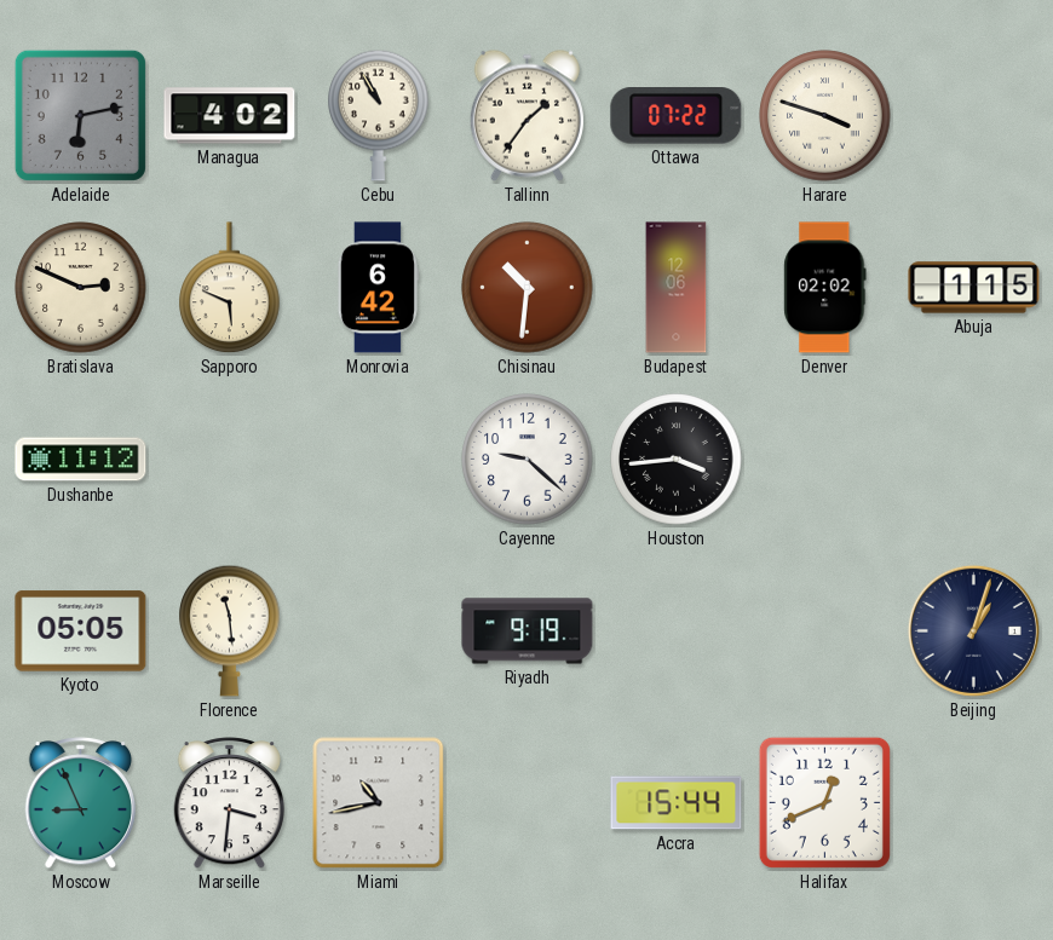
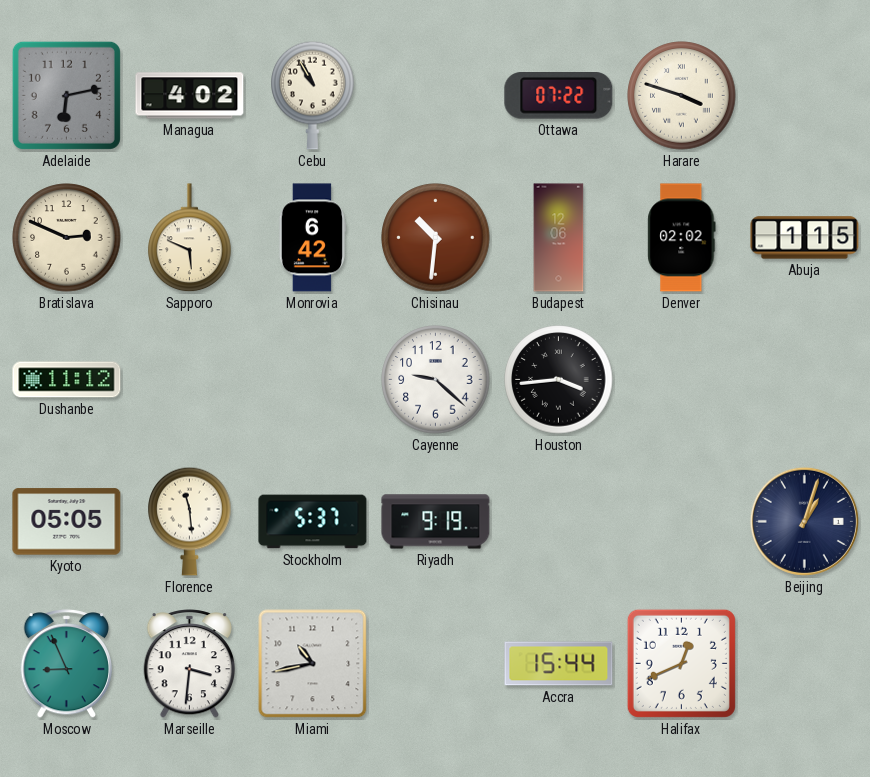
Tallinn: 1:36 -> none (526, 115)
Stockholm: none -> 5:37 (313, 522)
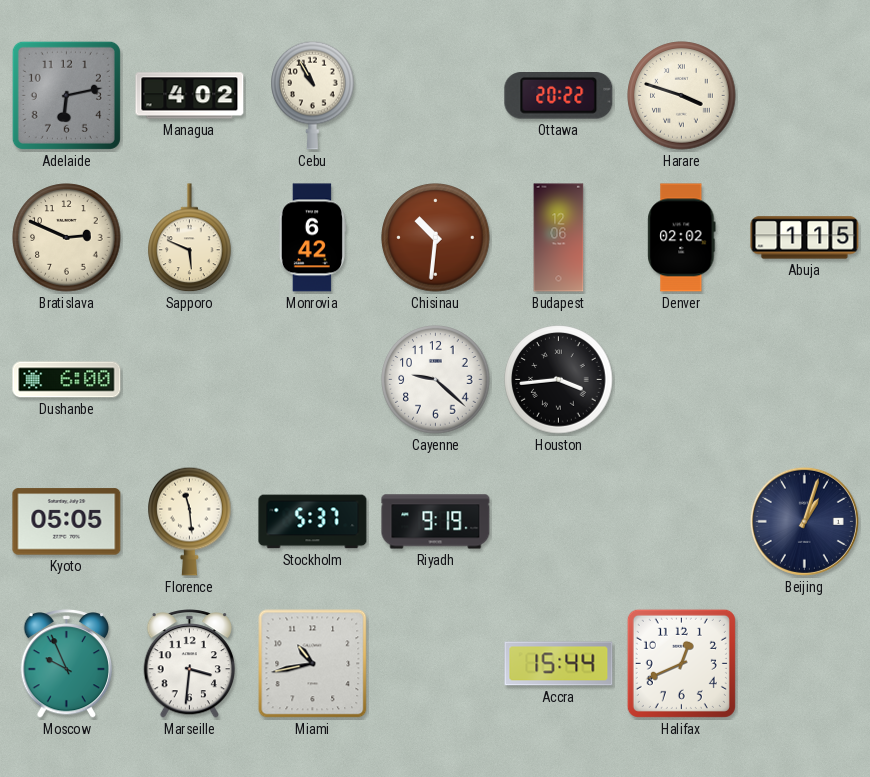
Ottawa: 07:22 -> 20:22 (559, 96)
Dushanbe: 11:12 -> 6:00 (67, 380)
Moscow: 8:56 -> 9:56 (67, 664)
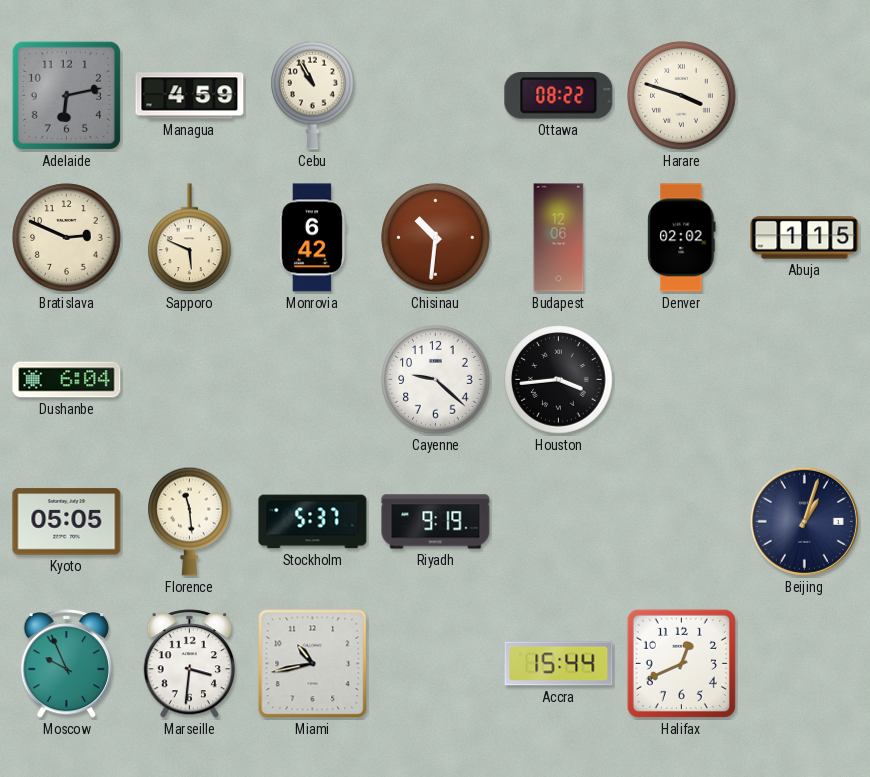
Managua: 4:02 -> 4:59 (190, 96)
Ottawa: 20:22 -> 08:22 (559, 96)
Dushanbe: 6:00 -> 6:04 (67, 380)
